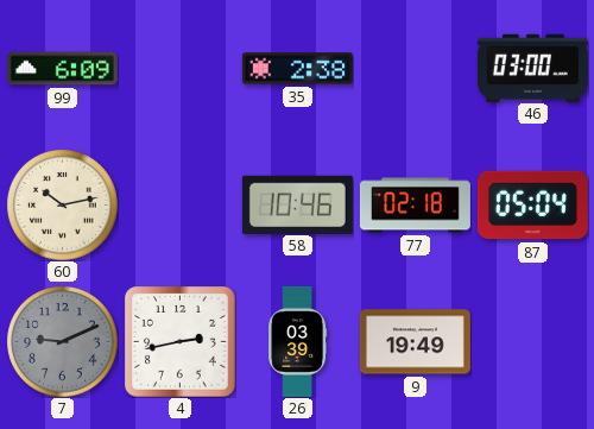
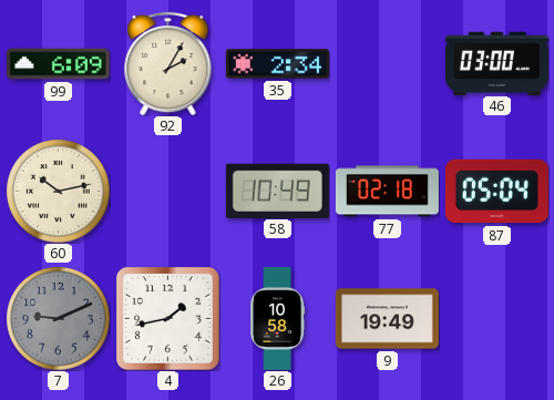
92: none -> 2:05 (168, 63)
35: 2:38 -> 2:34 (277, 64)
58: 10:46 -> 10:49 (277, 191)
4: 2:43 -> 1:43 (168, 319)
26: 03:39 -> 10:58 (278, 318)
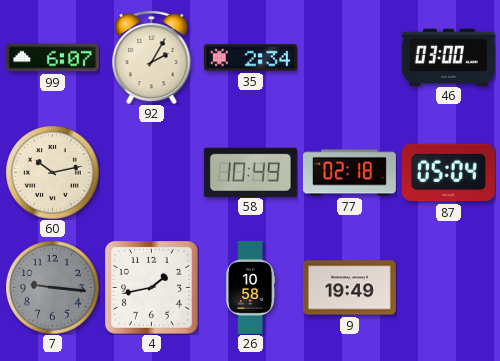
99: 6:09 -> 6:07 (52, 58)
7: 9:11 -> 9:16 (52, 287)
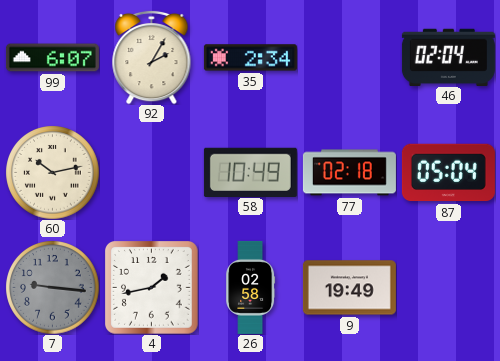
46: 03:00 -> 02:04 (448, 57)
26: 10:58 -> 02:58 (251, 287)
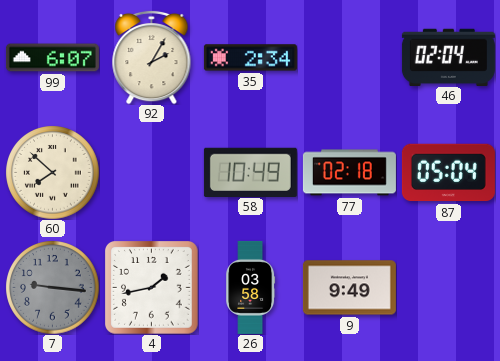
60: 10:13 -> 7:52 (52, 172)
26: 02:58 -> 03:58 (251, 287)
9: 19:49 -> 9:49 (349, 288)
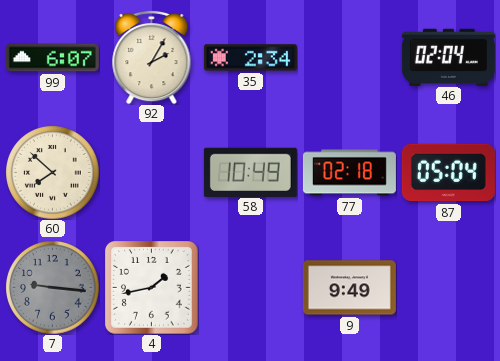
26: 03:58 -> none (251, 287)
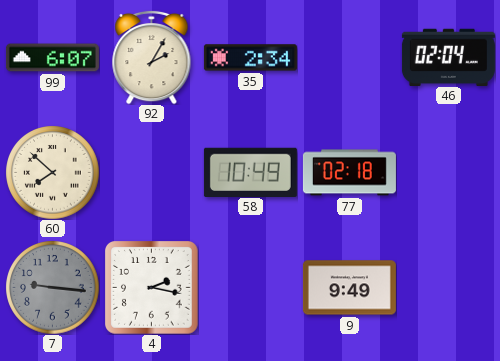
87: 05:04 -> none (448, 173)
4: 1:43 -> 2:17 (152, 288)
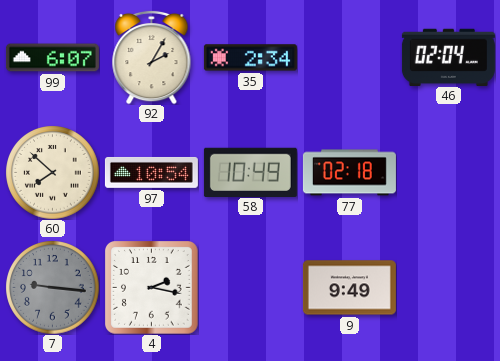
97: none -> 10:54 (151, 172)
